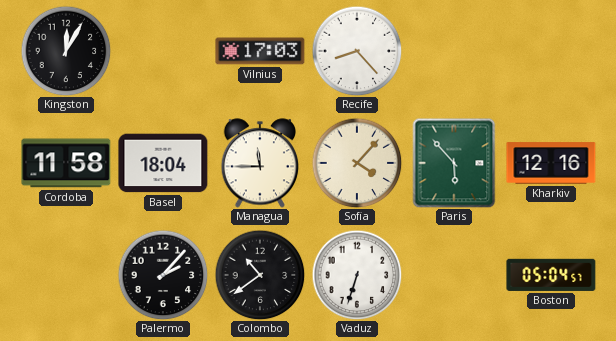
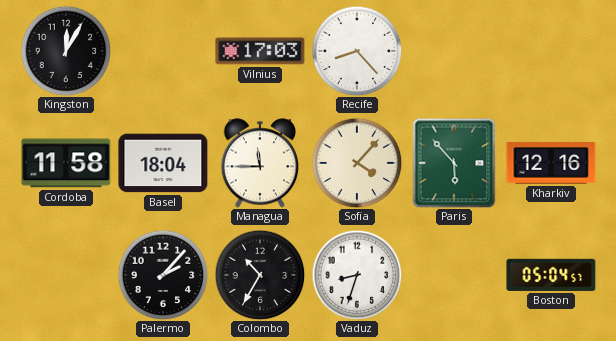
Colombo: 10:39 -> 10:35 (260, 275)
Vaduz: 6:33 -> 8:33 (357, 275)
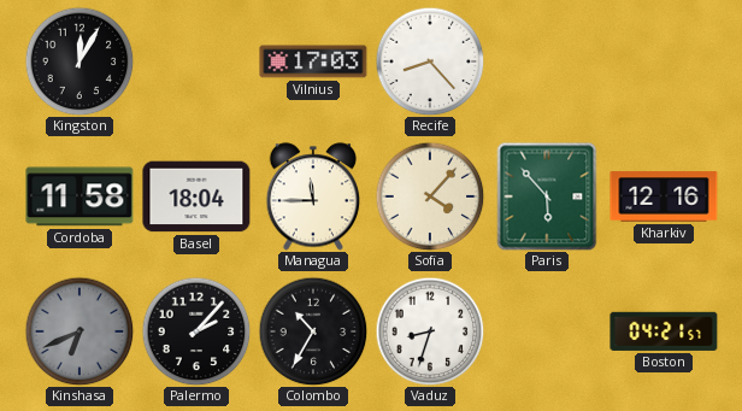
Kinshasa: none -> 6:41 (79, 331)
Boston: 05:04 -> 04:21 (664, 331)
